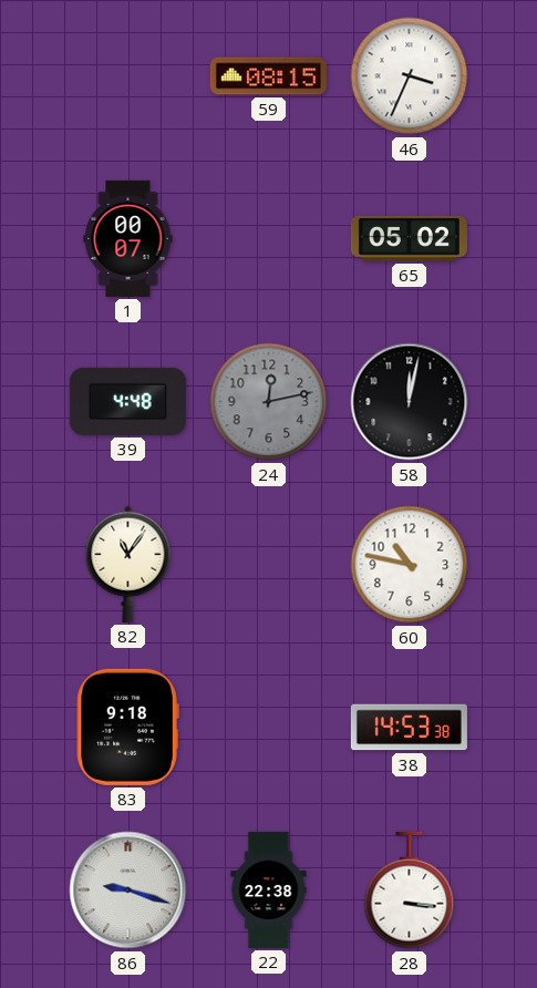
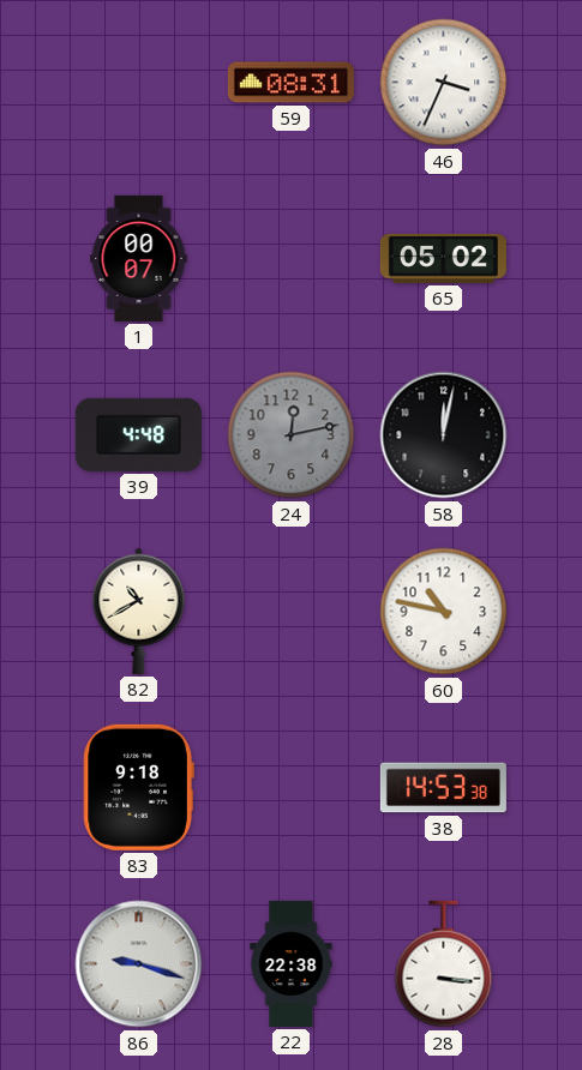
59: 08:15 -> 08:31 (290, 83)
82: 11:06 -> 10:40 (139, 611)
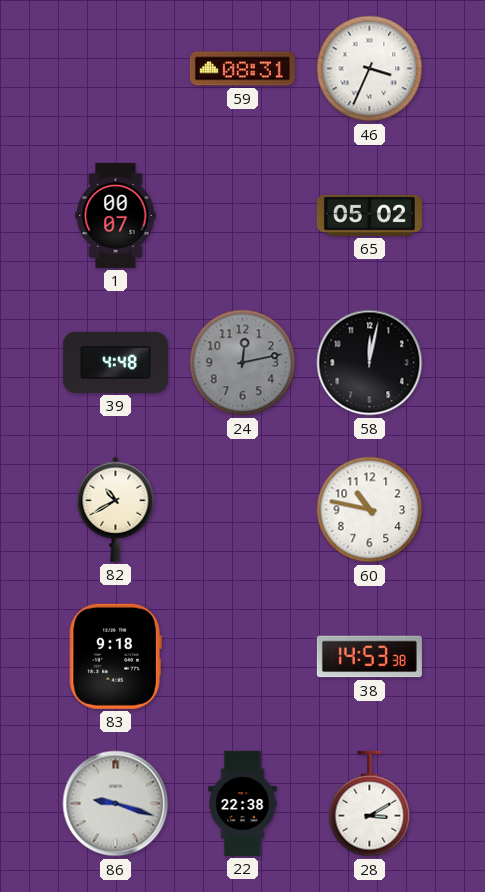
28: 3:16 -> 3:10 (370, 804)
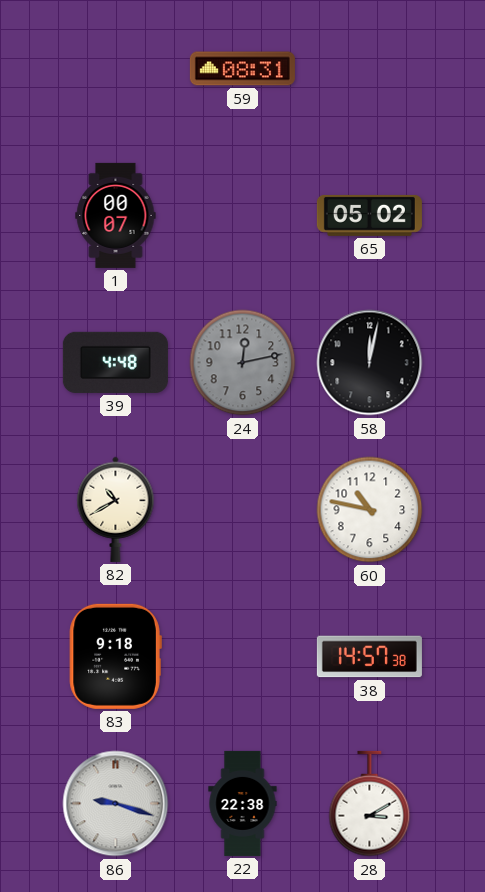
46: 3:34 -> none (370, 69)
38: 14:53 -> 14:57 (369, 657)
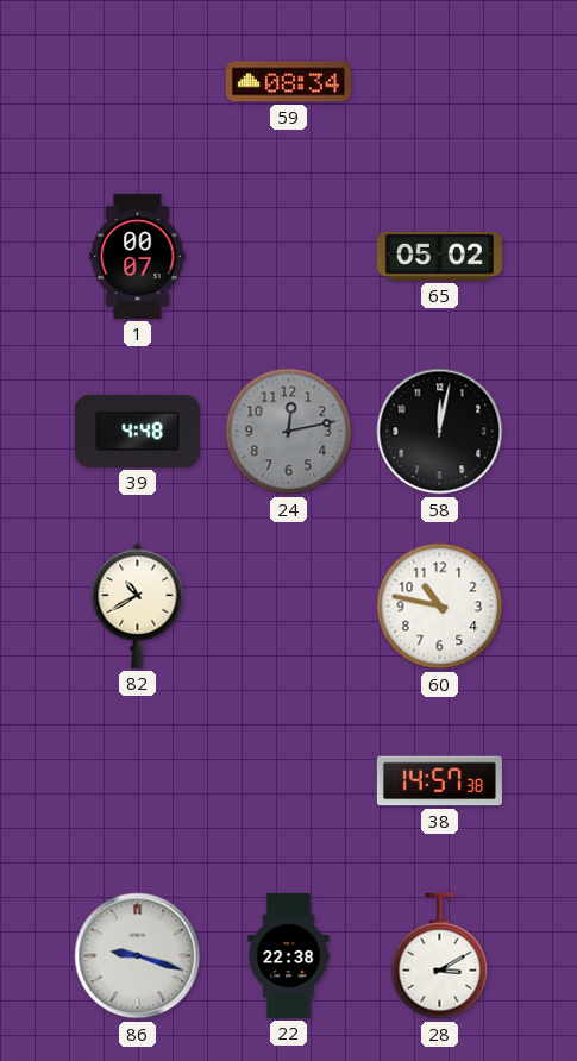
59: 08:31 -> 08:34 (288, 82)
83: 9:18 -> none (115, 656)
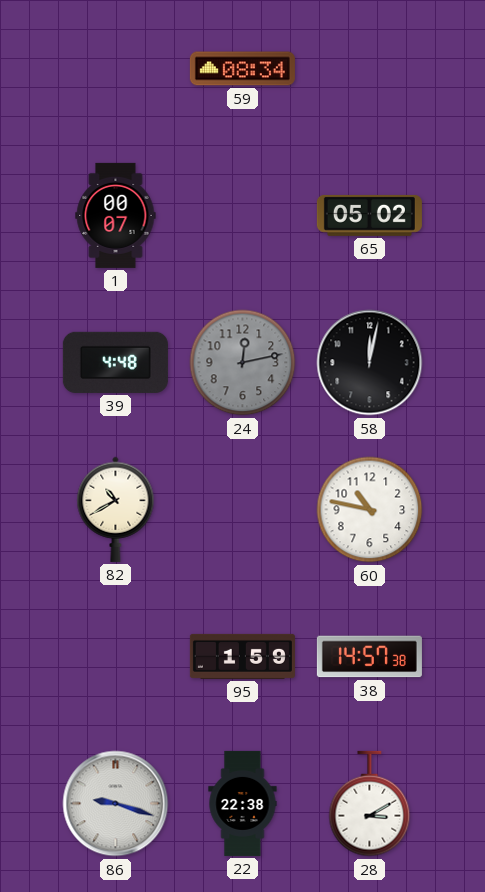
95: none -> 1:59 (242, 656)
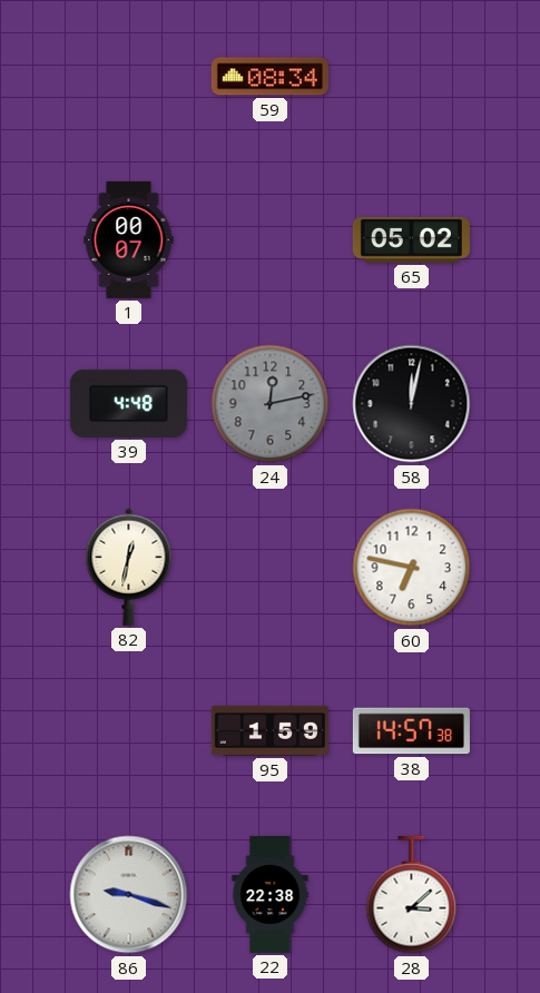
82: 10:40 -> 12:32 (129, 567)
60: 10:47 -> 6:47 (412, 568)
28: 3:10 -> 3:08 (412, 895)
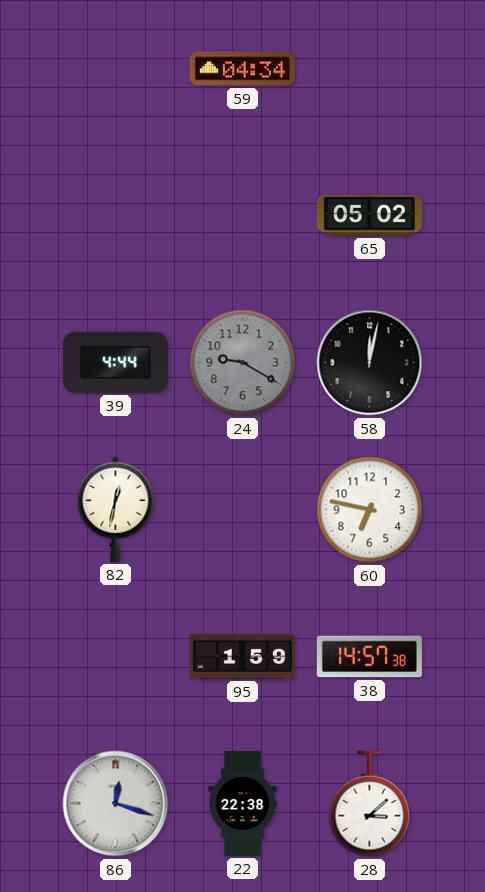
59: 08:34 -> 04:34 (242, 69)
1: 00:07 -> none (129, 239)
39: 4:48 -> 4:44 (115, 362)
24: 12:13 -> 9:20 (243, 363)
86: 9:18 -> 12:18 (116, 804)
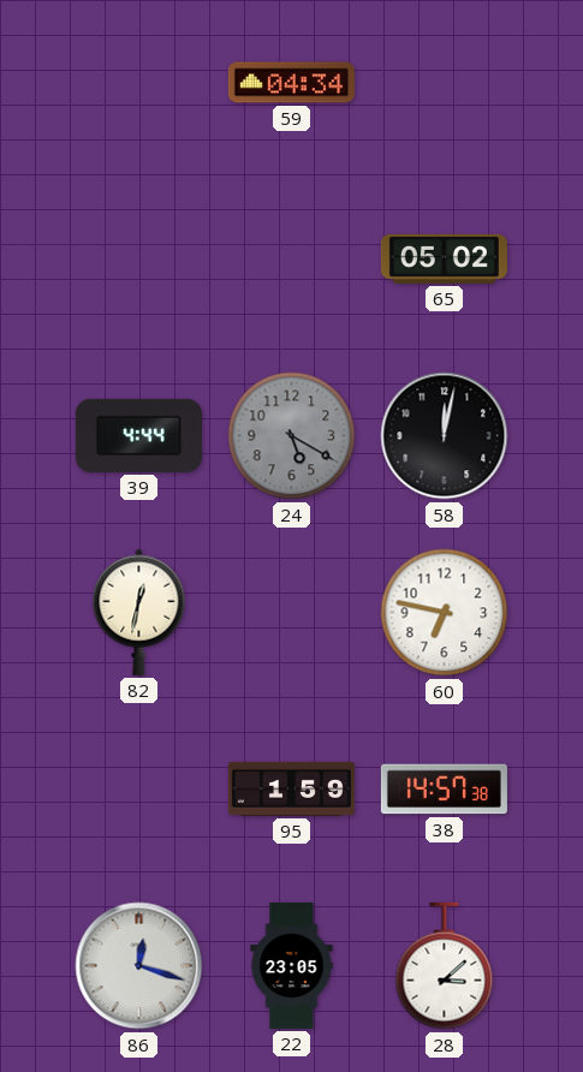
24: 9:20 -> 5:20 (292, 436)
22: 22:38 -> 23:05 (292, 965)
